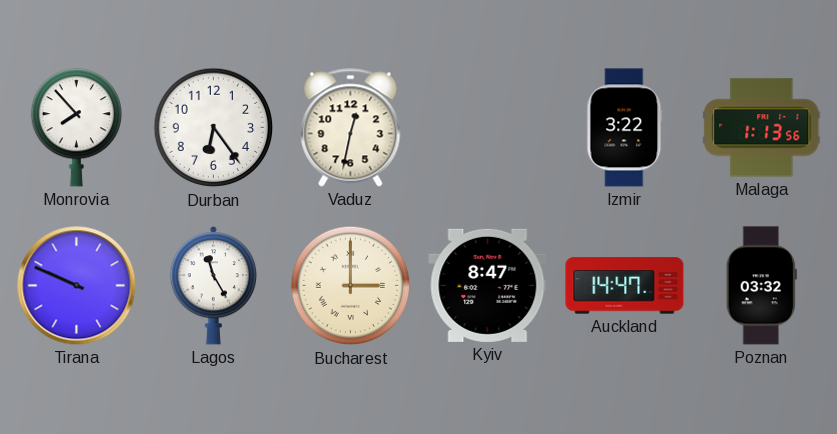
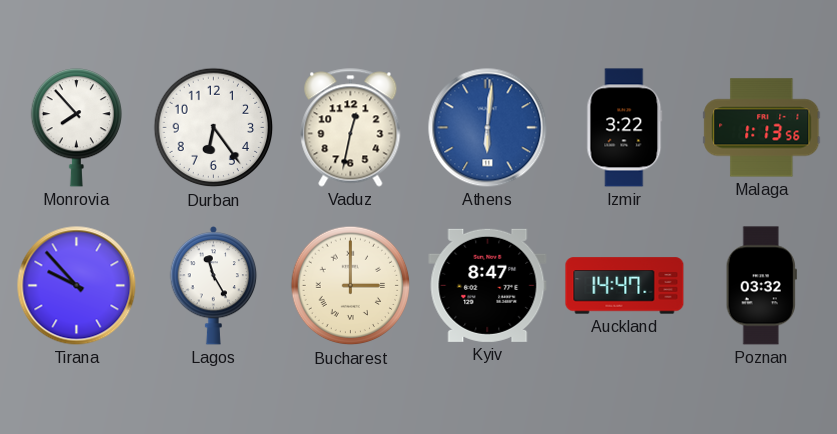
Athens: none -> 6:01 (488, 128)
Tirana: 9:49 -> 9:53 (77, 286)
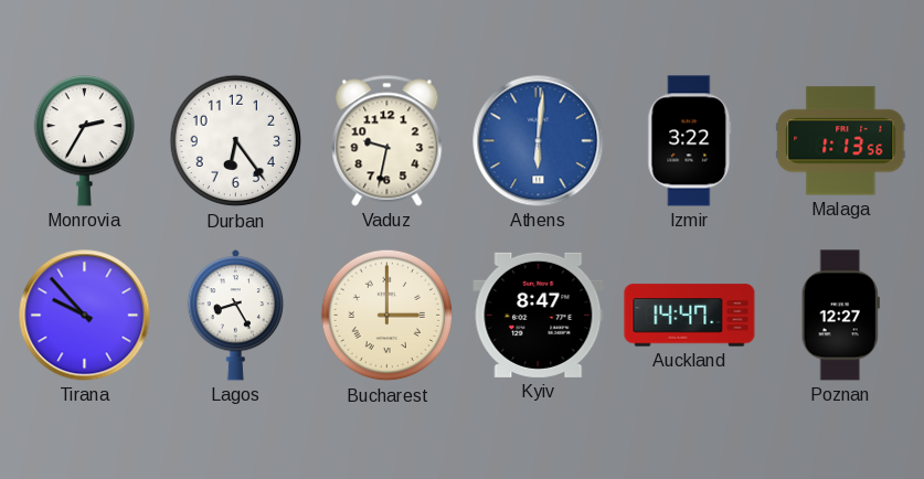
Monrovia: 7:53 -> 2:35 (84, 141)
Vaduz: 12:32 -> 9:32 (387, 141)
Lagos: 11:25 -> 8:25 (236, 315)
Poznan: 03:32 -> 12:27 (840, 316)
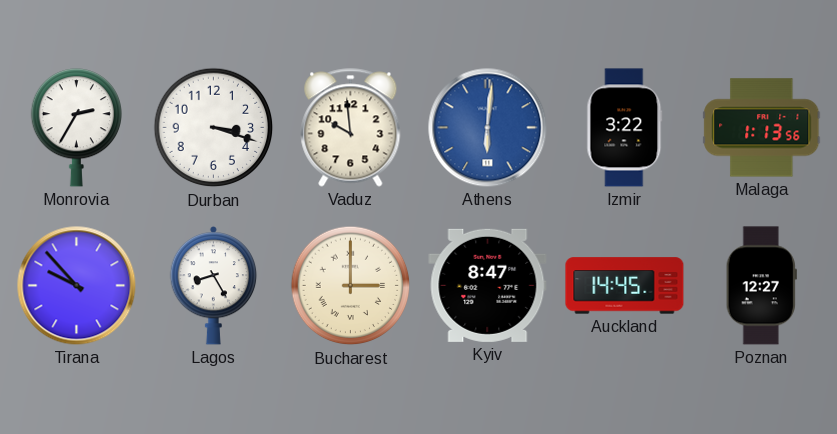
Durban: 6:24 -> 3:18 (214, 128)
Vaduz: 9:32 -> 9:59 (351, 128)
Auckland: 14:47 -> 14:45 (625, 286)
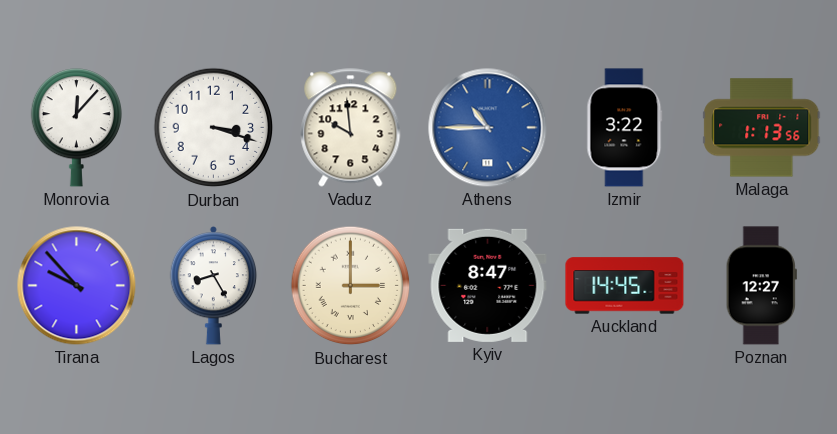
Monrovia: 2:35 -> 12:07 (76, 128)
Athens: 6:01 -> 10:45 (488, 128)
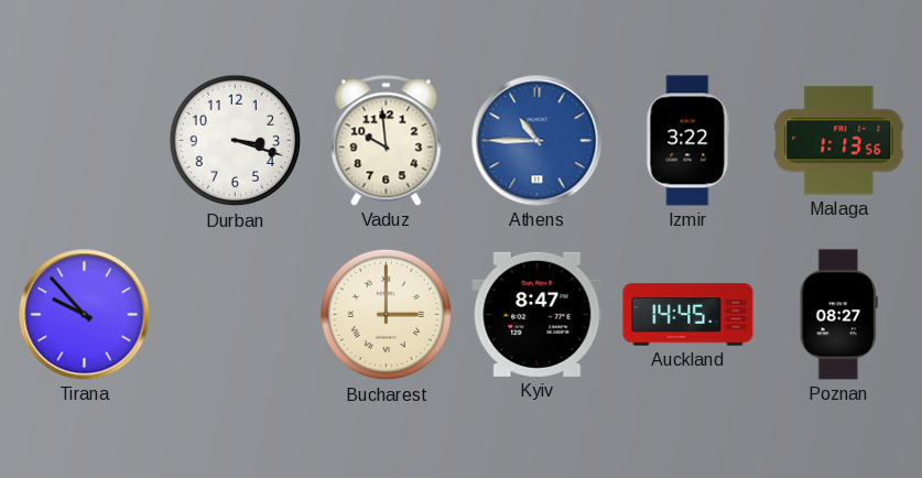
Monrovia: 12:07 -> none (76, 128)
Lagos: 8:25 -> none (214, 285)
Poznan: 12:27 -> 08:27 (838, 315)
